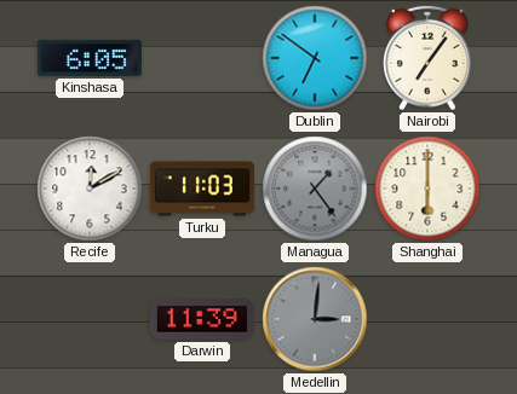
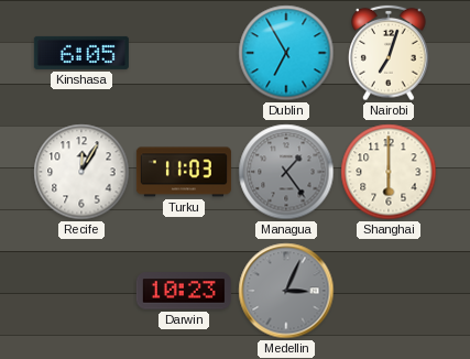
Dublin: 6:51 -> 6:55 (286, 53)
Nairobi: 7:06 -> 7:03 (389, 53)
Recife: 12:10 -> 12:05 (81, 172)
Darwin: 11:39 -> 10:23 (184, 291)
Medellin: 3:01 -> 3:04 (286, 291)
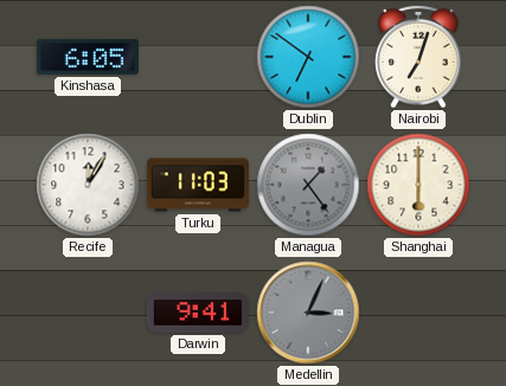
Dublin: 6:55 -> 6:51 (308, 57)
Darwin: 10:23 -> 9:41 (198, 313)
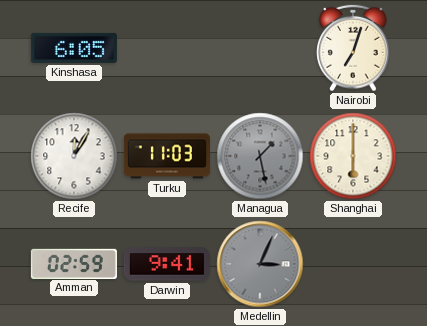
Dublin: 6:51 -> none (308, 57)
Managua: 1:24 -> 1:28 (260, 156)
Amman: none -> 02:59 (74, 263)
